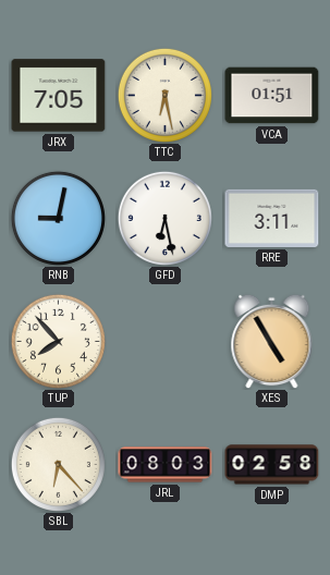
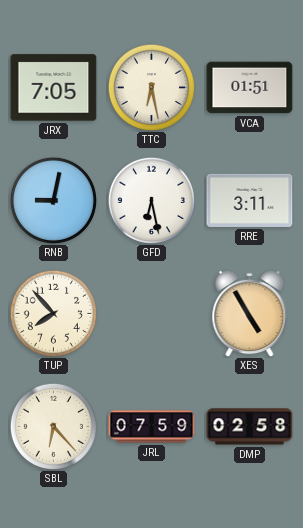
JRL: 08:03 -> 07:59 (152, 427)
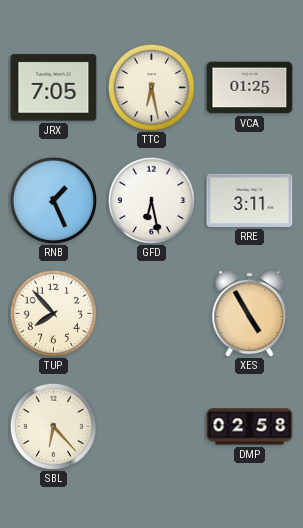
VCA: 01:51 -> 01:25 (250, 88)
RNB: 9:02 -> 1:26 (53, 200)
JRL: 07:59 -> none (152, 427)
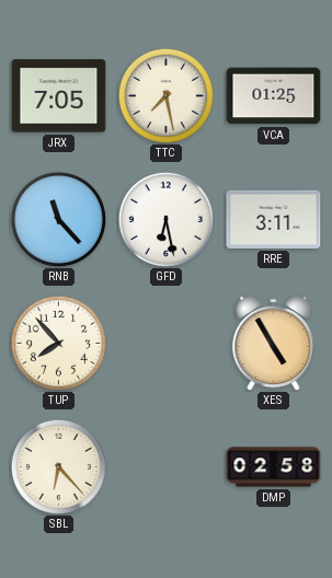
TTC: 6:28 -> 7:28 (165, 95)
RNB: 1:26 -> 11:23 (58, 219)
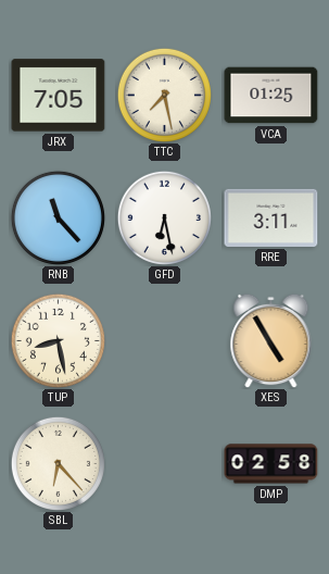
TUP: 7:53 -> 8:28 (58, 340)
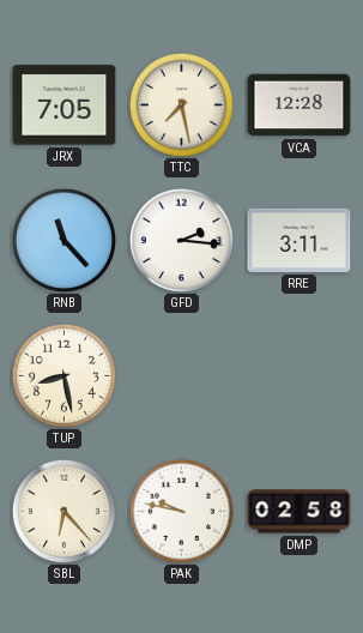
VCA: 01:25 -> 12:28 (300, 106)
GFD: 6:28 -> 2:16 (181, 240)
XES: 4:55 -> none (271, 340)
PAK: none -> 9:47 (181, 511)
